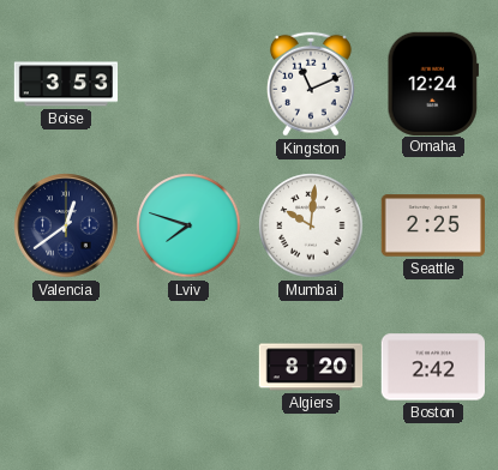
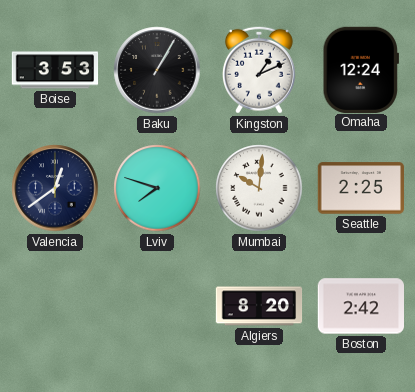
Baku: none -> 1:05 (157, 70)
Kingston: 11:11 -> 1:11 (259, 70)
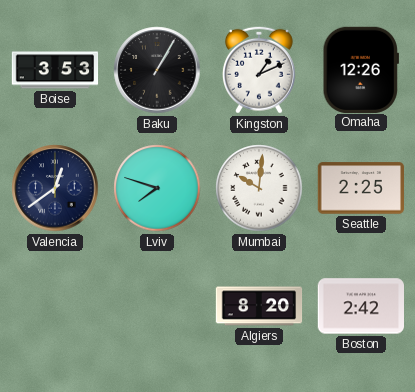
Omaha: 12:24 -> 12:26 (360, 69)
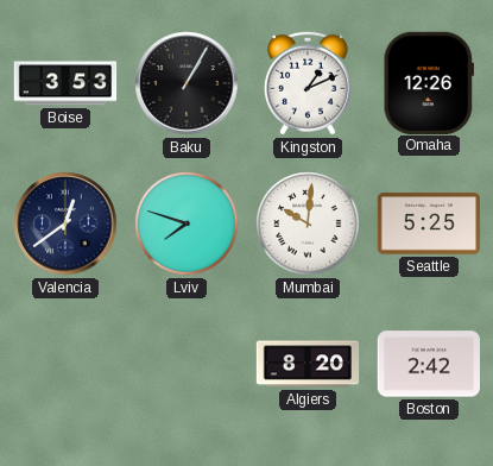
Seattle: 2:25 -> 5:25 (428, 223)
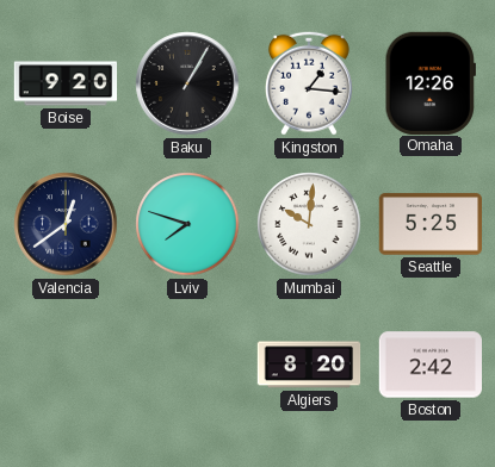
Boise: 3:53 -> 9:20 (66, 83)
Kingston: 1:11 -> 1:16 (309, 83)
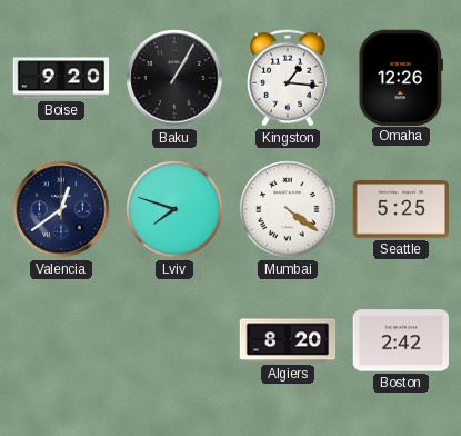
Mumbai: 10:01 -> 4:21 (288, 209)
